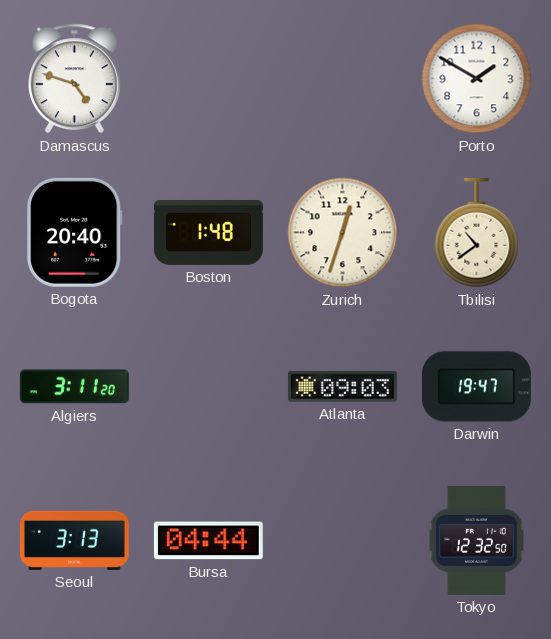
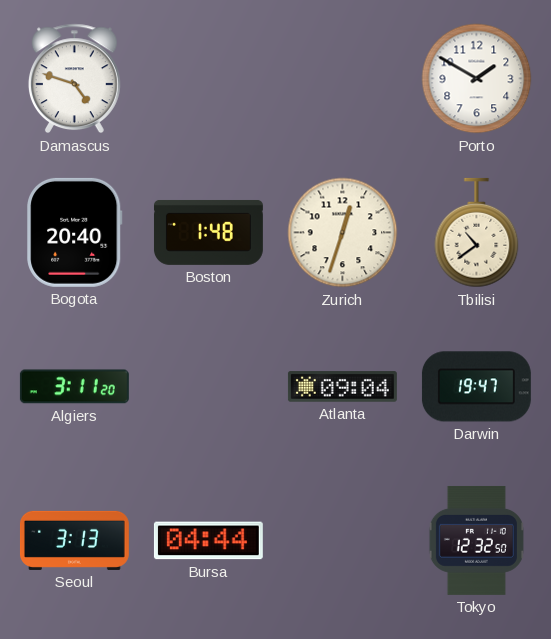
Atlanta: 09:03 -> 09:04 (342, 387)
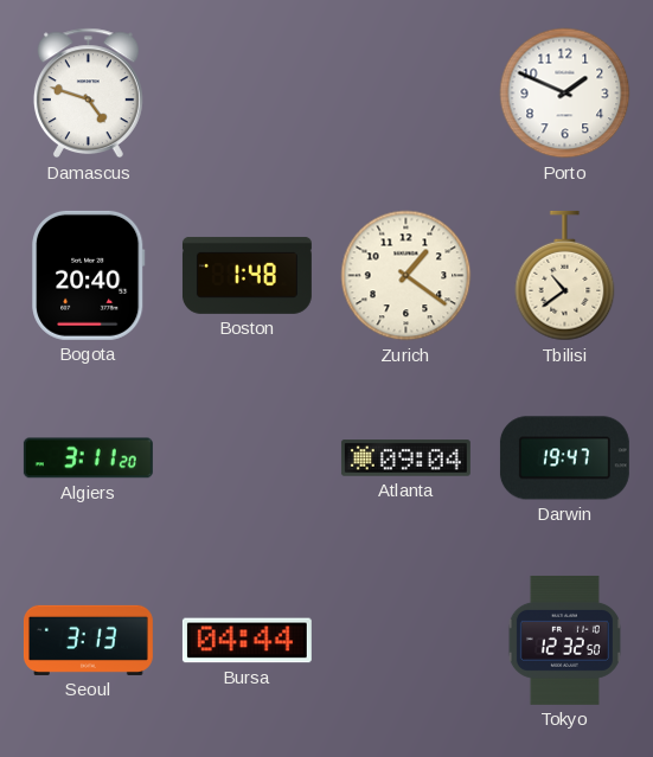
Porto: 1:50 -> 1:49 (565, 94)
Zurich: 12:33 -> 1:21 (406, 276)
